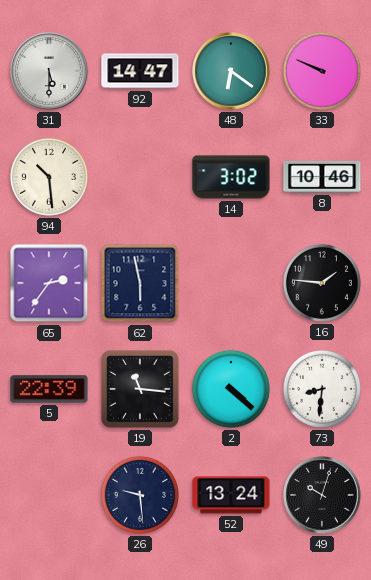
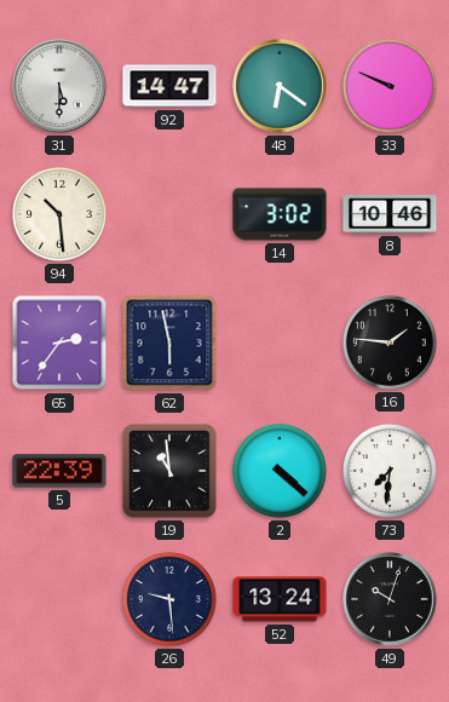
19: 11:16 -> 10:59 (169, 471)
73: 8:31 -> 7:31 (390, 471)
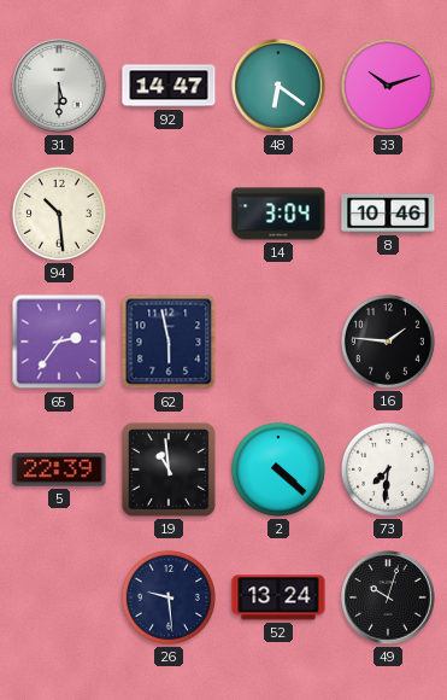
33: 9:49 -> 10:12 (388, 86)
14: 3:02 -> 3:04 (278, 214)
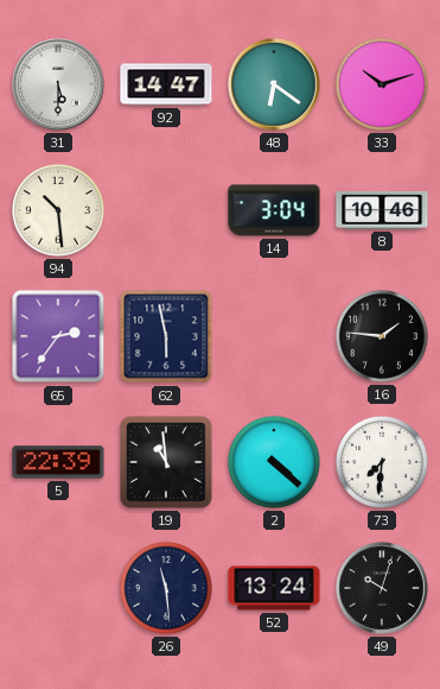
26: 9:29 -> 11:29 (166, 588)
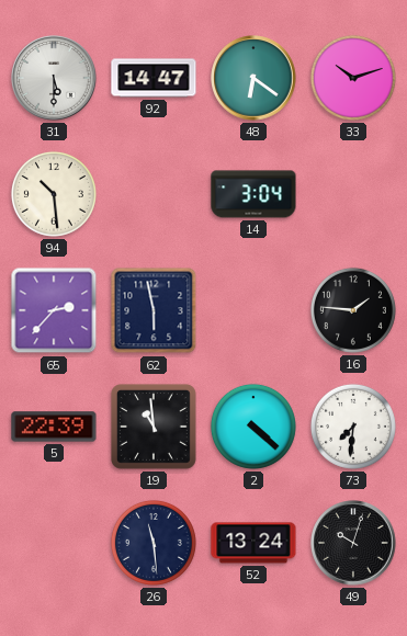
8: 10:46 -> none (382, 210)
65: 2:36 -> 2:37 (54, 310)
